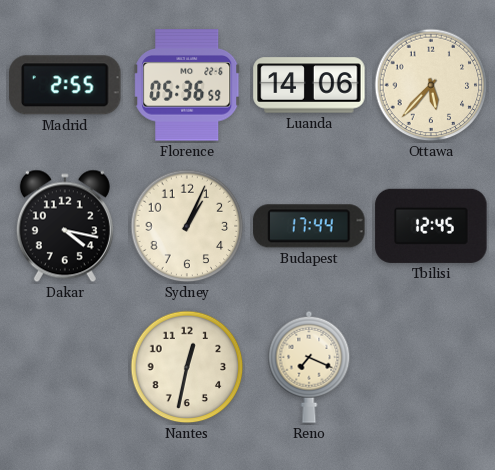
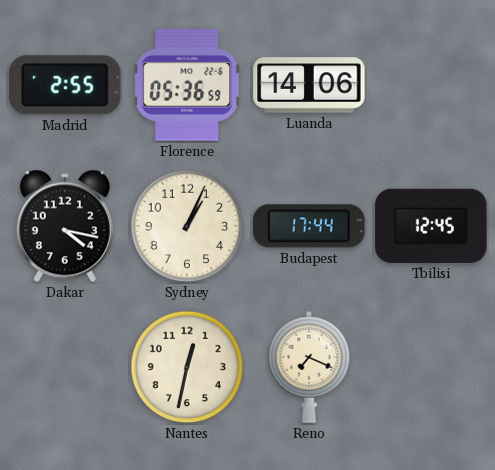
Ottawa: 5:37 -> none (431, 85)
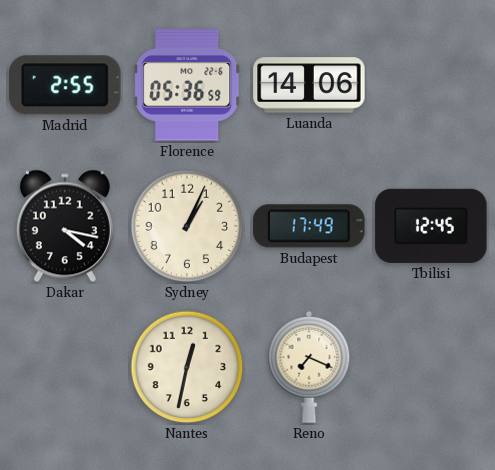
Budapest: 17:44 -> 17:49 (309, 226)
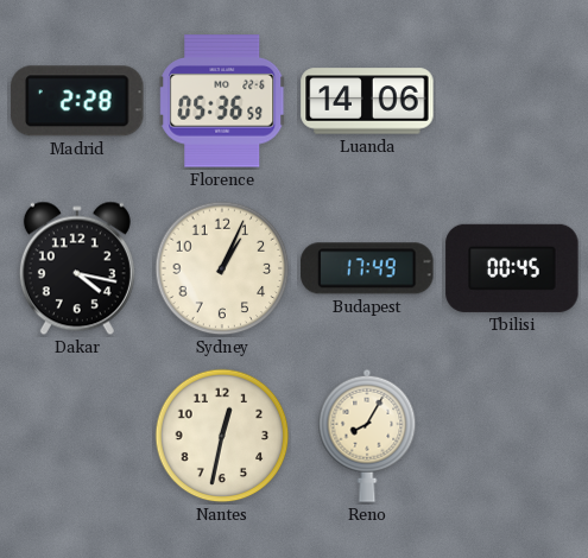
Madrid: 2:55 -> 2:28 (77, 101)
Tbilisi: 12:45 -> 00:45 (512, 268)
Reno: 7:19 -> 8:05 (367, 436)
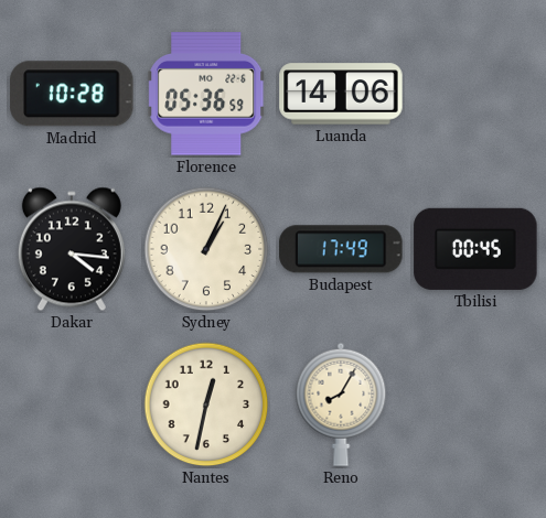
Madrid: 2:28 -> 10:28 (72, 94)
Dakar: 4:17 -> 4:16 (72, 249)
